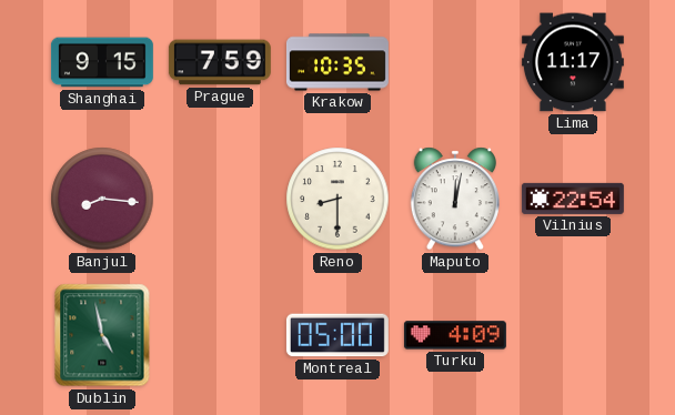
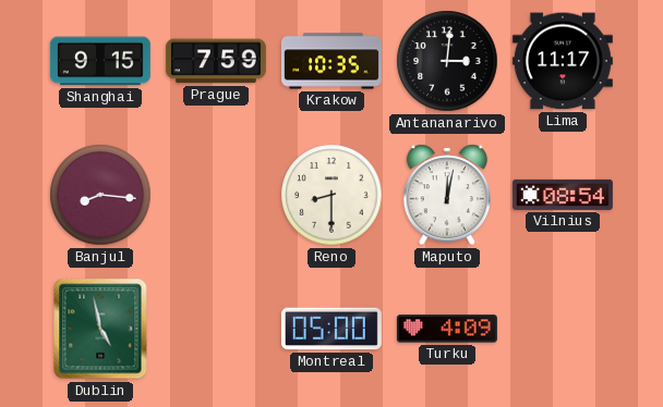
Antananarivo: none -> 3:01 (447, 61)
Vilnius: 22:54 -> 08:54 (563, 195)
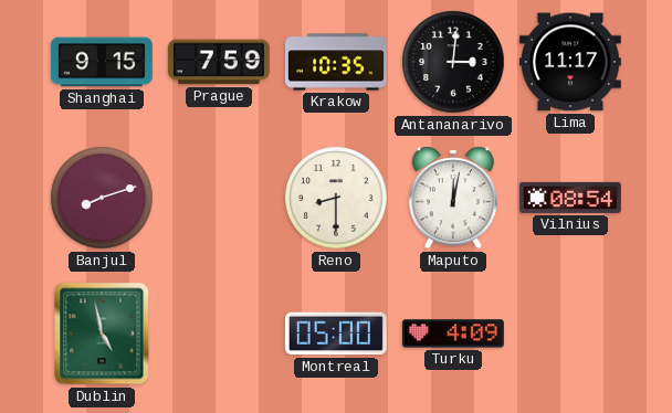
Banjul: 8:16 -> 8:12 (102, 198)
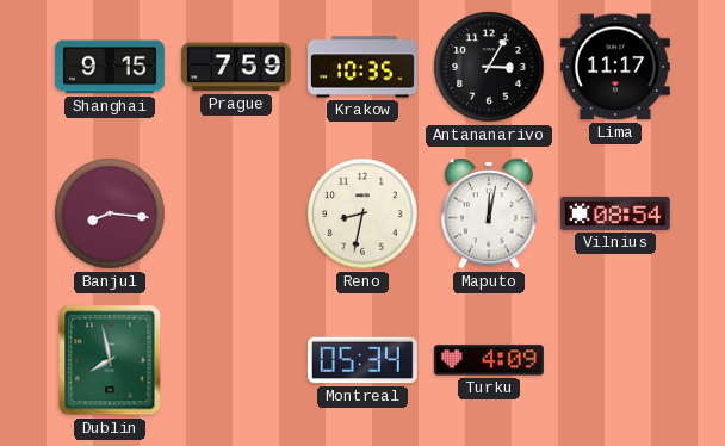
Antananarivo: 3:01 -> 3:05 (489, 67)
Banjul: 8:12 -> 8:16 (110, 213)
Reno: 8:30 -> 8:32 (362, 213)
Dublin: 4:58 -> 7:58 (110, 360)
Montreal: 05:00 -> 05:34 (362, 360)
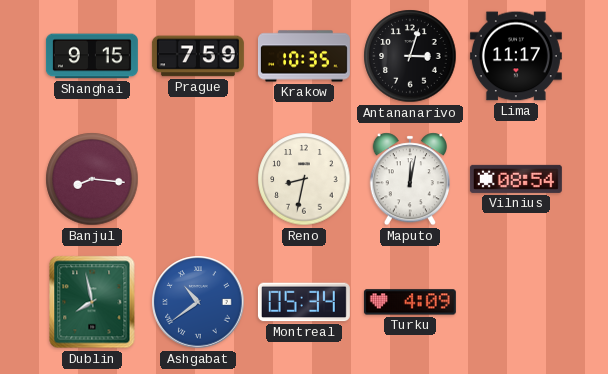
Antananarivo: 3:05 -> 3:03 (410, 56)
Ashgabat: none -> 10:39 (198, 302)
